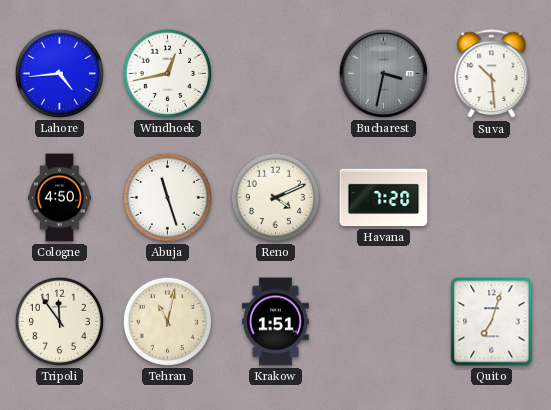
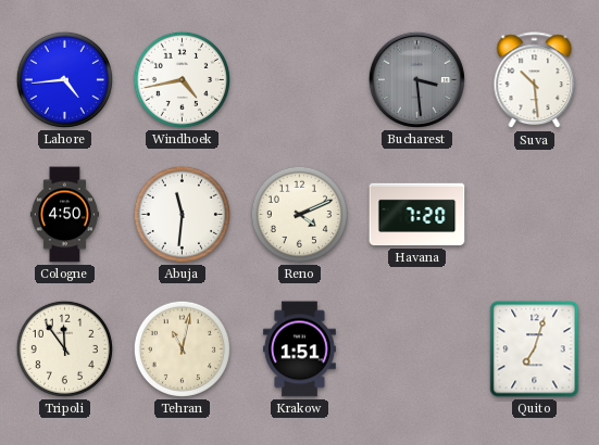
Windhoek: 12:43 -> 4:43 (182, 79)
Bucharest: 3:32 -> 3:29 (416, 79)
Abuja: 11:27 -> 11:31 (182, 214)
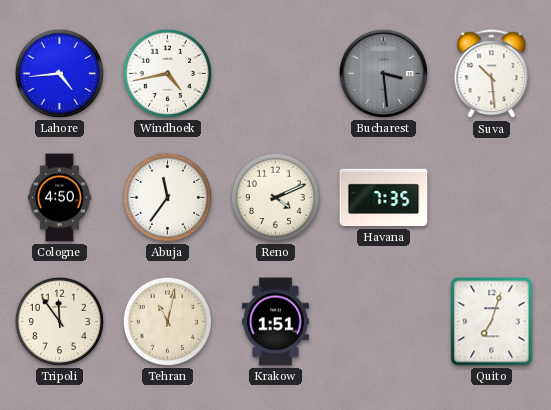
Abuja: 11:31 -> 11:36 (167, 197)
Havana: 7:20 -> 7:35 (384, 198)
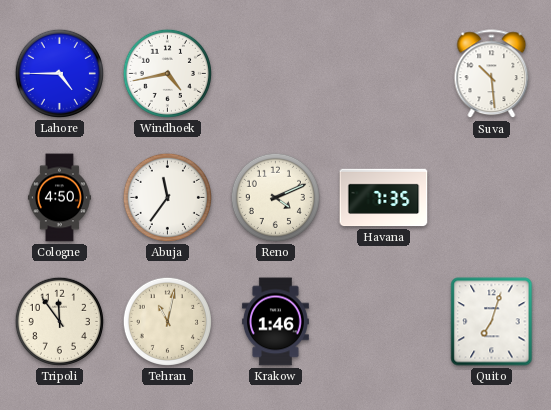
Lahore: 4:44 -> 4:45 (59, 73)
Bucharest: 3:29 -> none (383, 73)
Krakow: 1:51 -> 1:46 (275, 322)
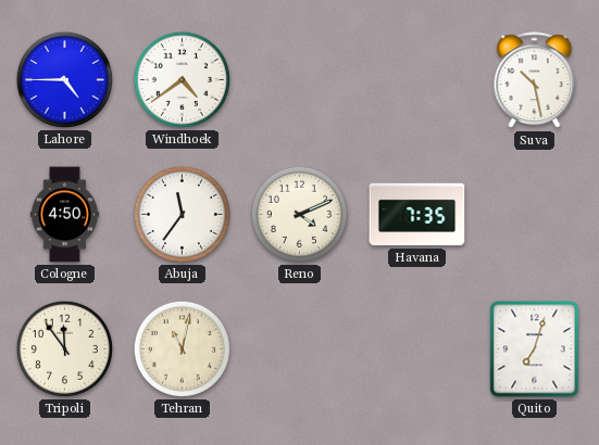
Windhoek: 4:43 -> 4:39 (182, 79)
Suva: 10:29 -> 10:28 (535, 80)
Krakow: 1:46 -> none (275, 322)
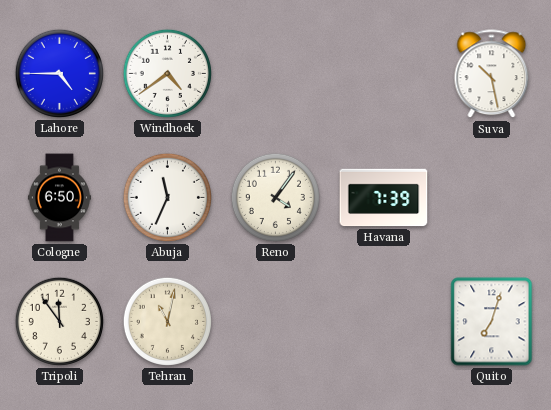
Cologne: 4:50 -> 6:50 (59, 198)
Abuja: 11:36 -> 11:34 (167, 197)
Reno: 4:11 -> 4:06 (275, 197)
Havana: 7:35 -> 7:39 (384, 198)
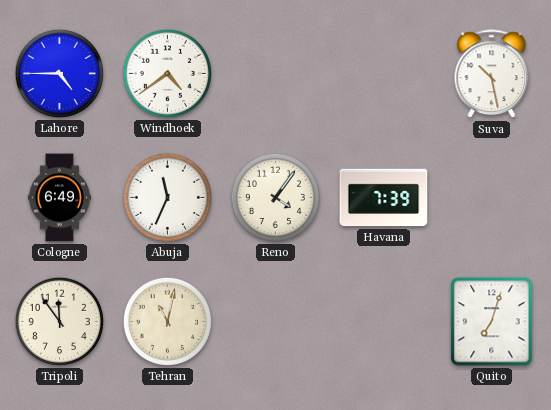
Cologne: 6:50 -> 6:49 (59, 198)
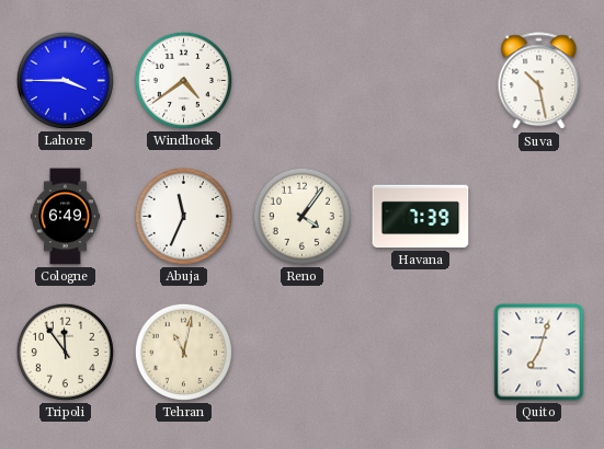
Lahore: 4:45 -> 3:45 (65, 80)
